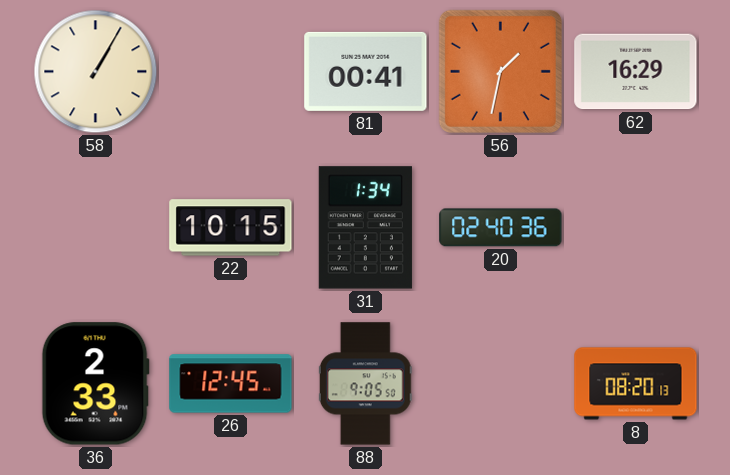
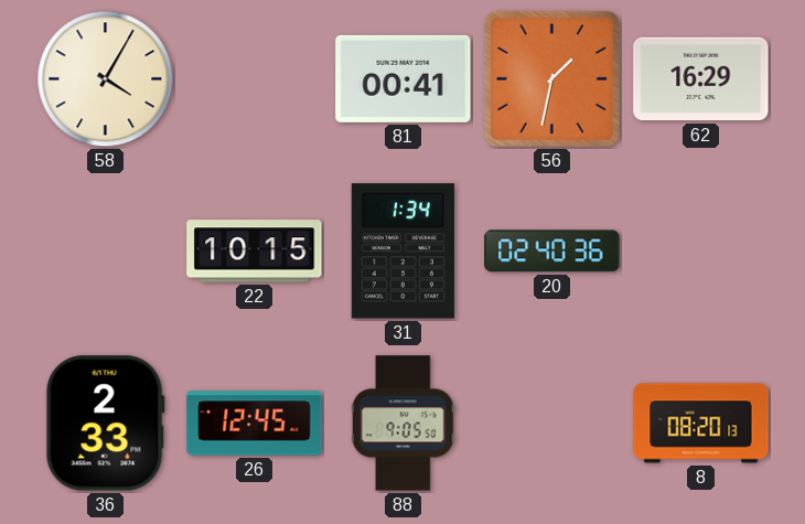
58: 1:05 -> 4:05 (106, 79)
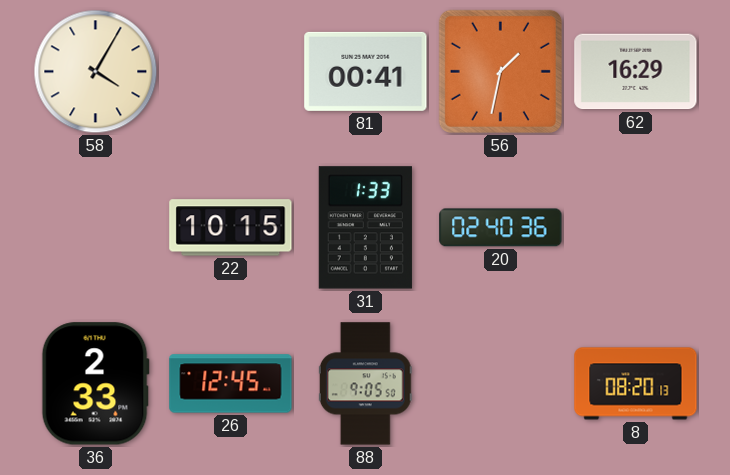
31: 1:34 -> 1:33 (365, 228)
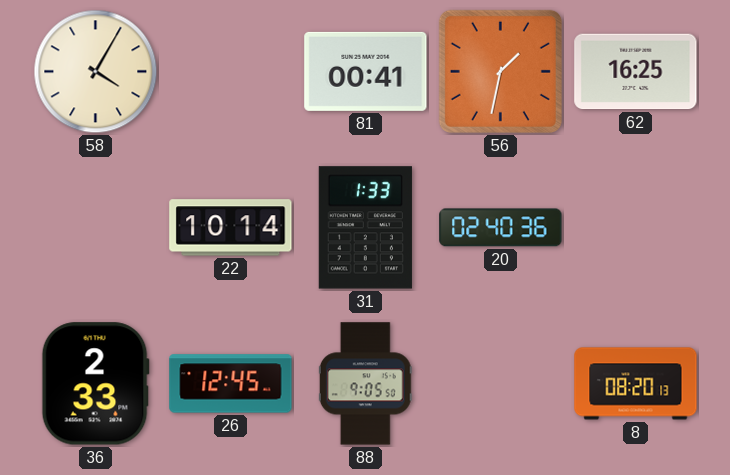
62: 16:29 -> 16:25 (636, 72)
22: 10:15 -> 10:14 (231, 228)
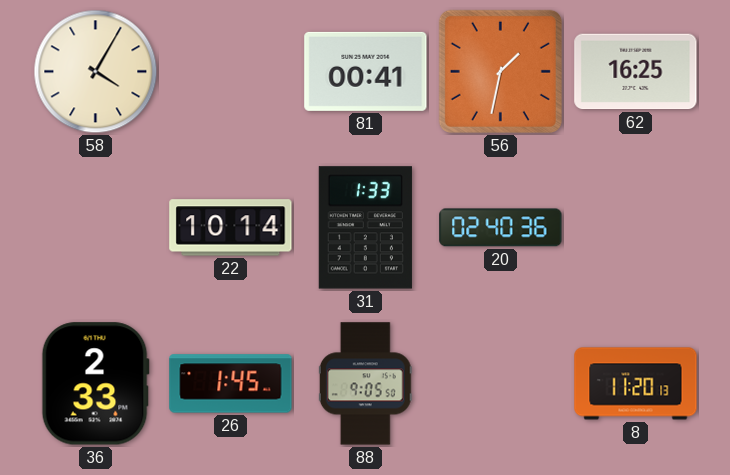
26: 12:45 -> 1:45 (231, 384)
8: 08:20 -> 11:20 (636, 384)
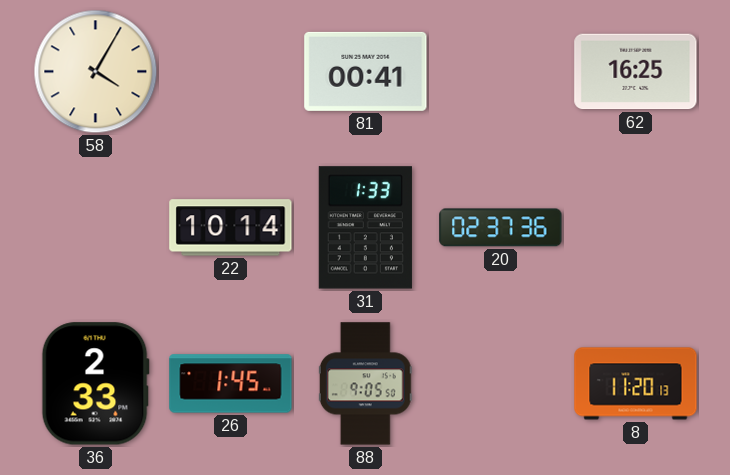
56: 1:32 -> none (500, 71)
20: 02:40 -> 02:37 (501, 228)
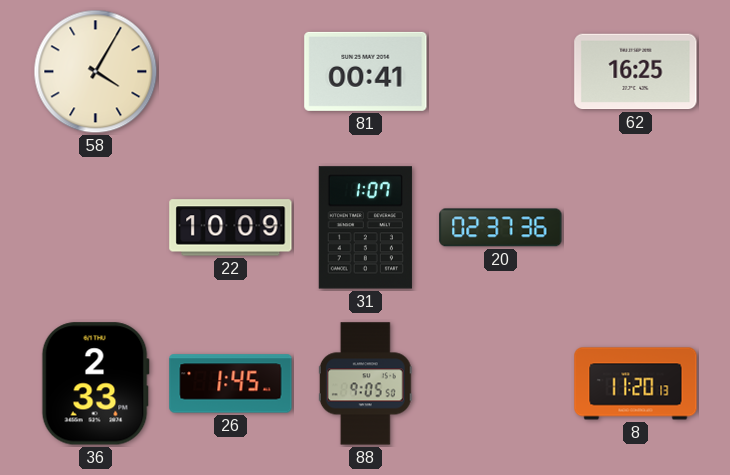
22: 10:14 -> 10:09 (231, 228)
31: 1:33 -> 1:07 (365, 228)
